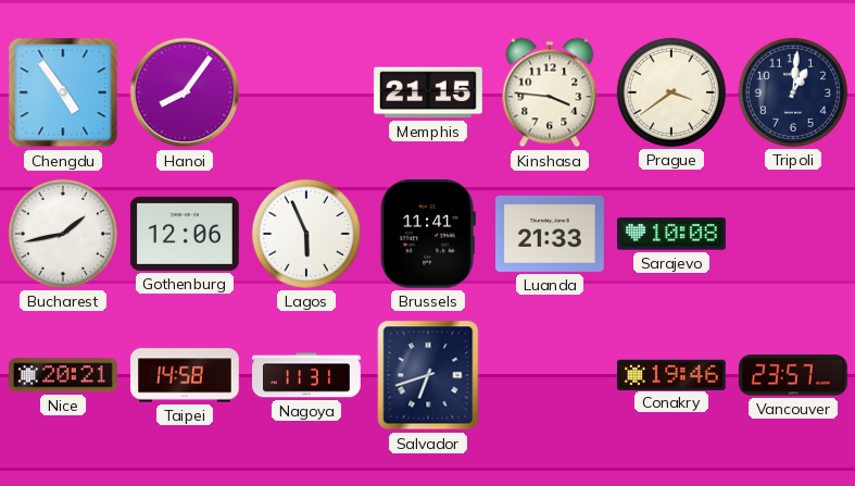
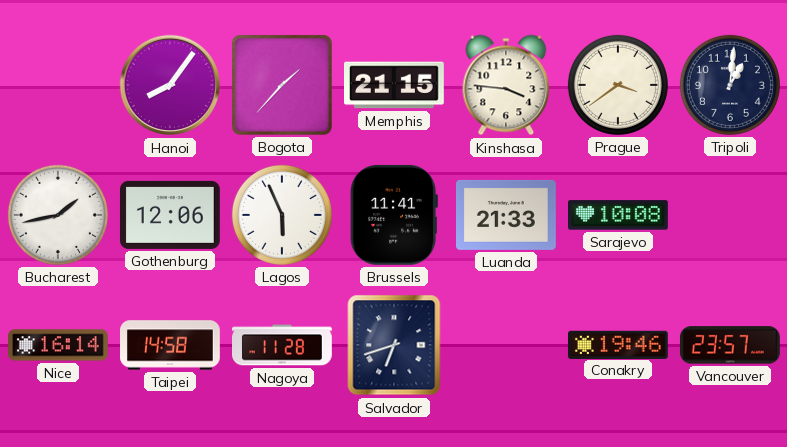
Chengdu: 4:54 -> none (63, 92)
Bogota: none -> 1:37 (282, 85)
Nice: 20:21 -> 16:14 (59, 345)
Nagoya: 11:31 -> 11:28 (283, 345)
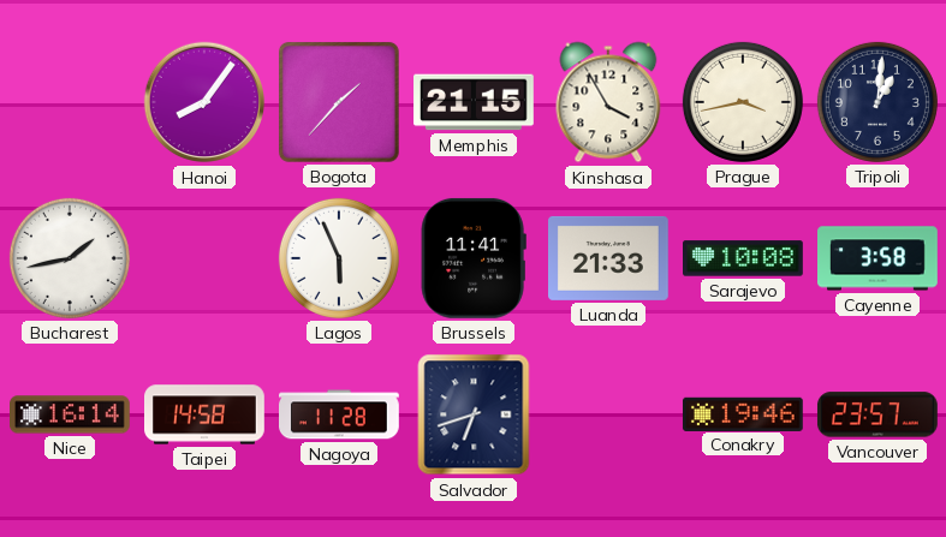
Kinshasa: 3:46 -> 3:55 (608, 102)
Prague: 3:39 -> 3:43 (743, 102)
Gothenburg: 12:06 -> none (170, 215)
Cayenne: none -> 3:58 (879, 258)
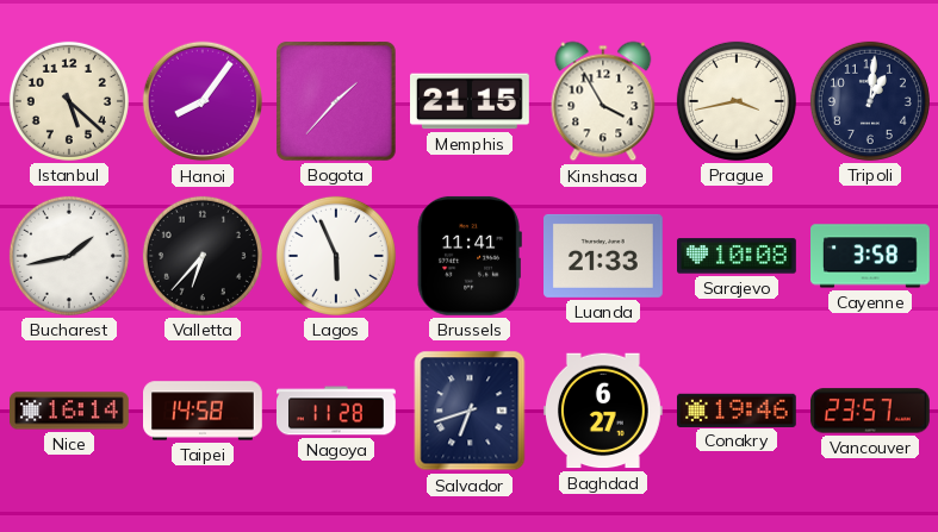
Istanbul: none -> 5:22 (69, 101)
Valletta: none -> 6:37 (203, 256)
Baghdad: none -> 6:27 (604, 411)
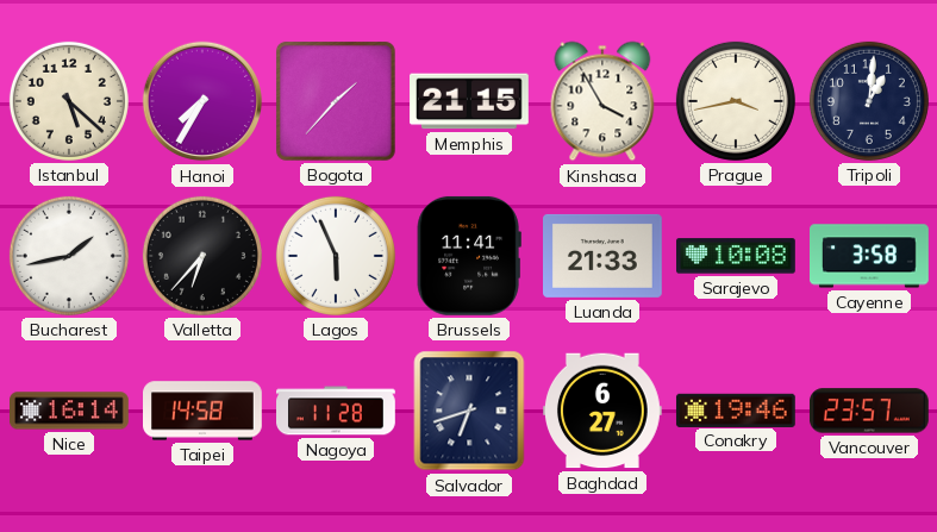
Hanoi: 8:06 -> 7:35 (202, 101)
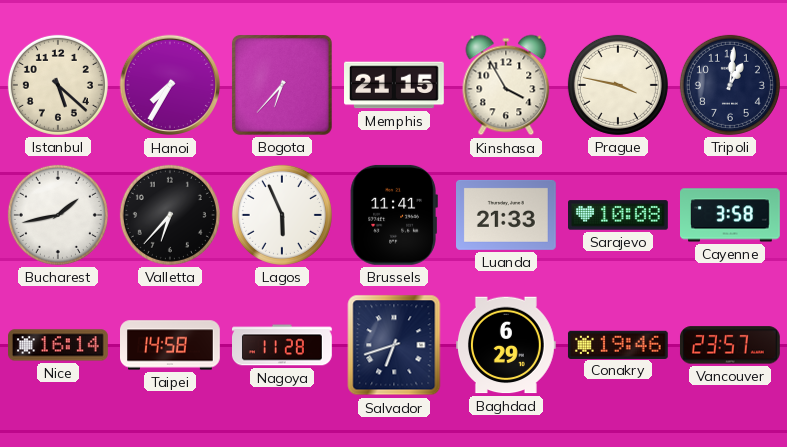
Bogota: 1:37 -> 6:37 (282, 85)
Prague: 3:43 -> 3:47 (618, 85)
Baghdad: 6:27 -> 6:29 (507, 345)
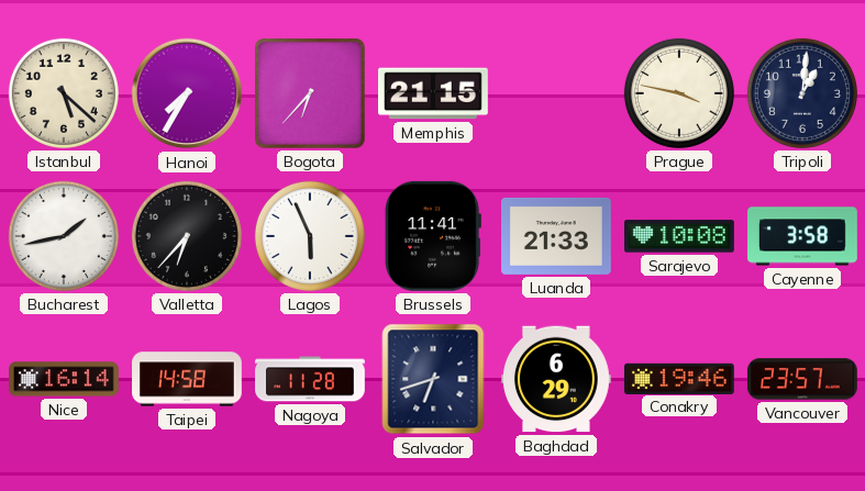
Kinshasa: 3:55 -> none (506, 85)
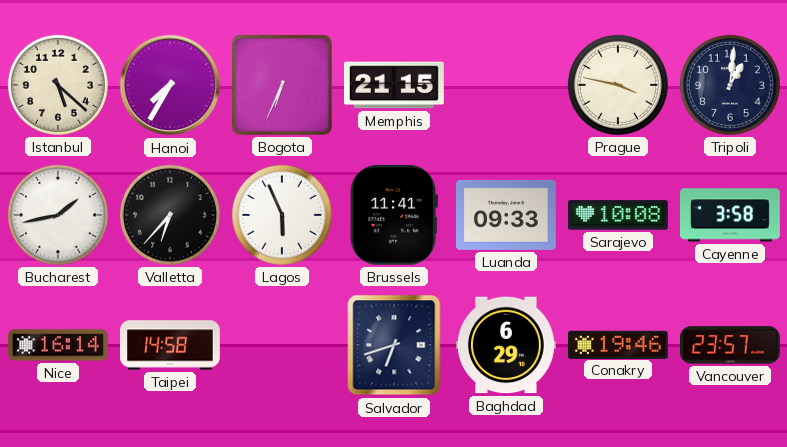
Bogota: 6:37 -> 6:34 (282, 85)
Luanda: 21:33 -> 09:33 (507, 215)
Nagoya: 11:28 -> none (311, 379)
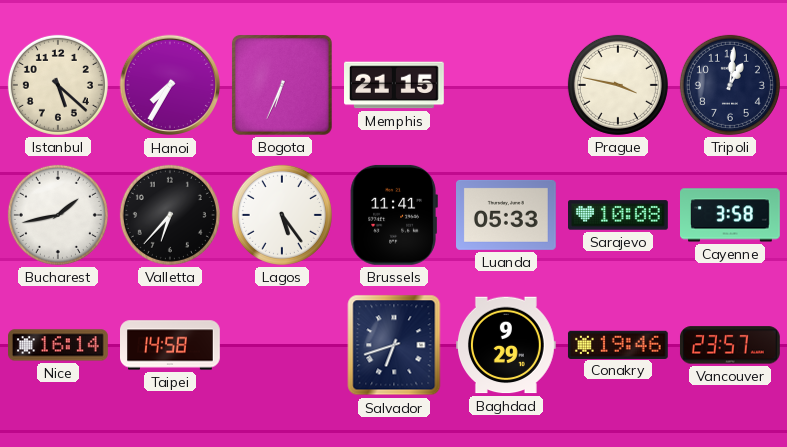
Lagos: 5:56 -> 5:24 (282, 215)
Luanda: 09:33 -> 05:33 (507, 215)
Baghdad: 6:29 -> 9:29 (507, 345)
